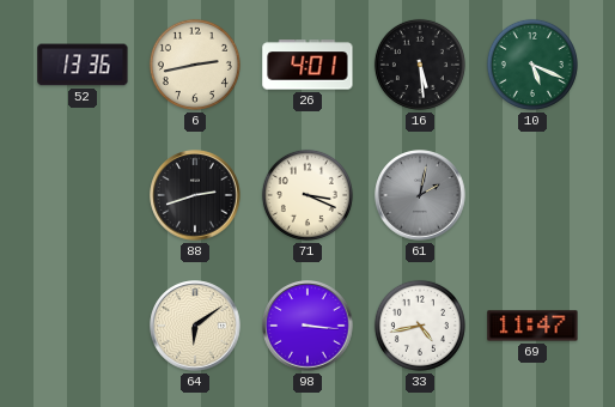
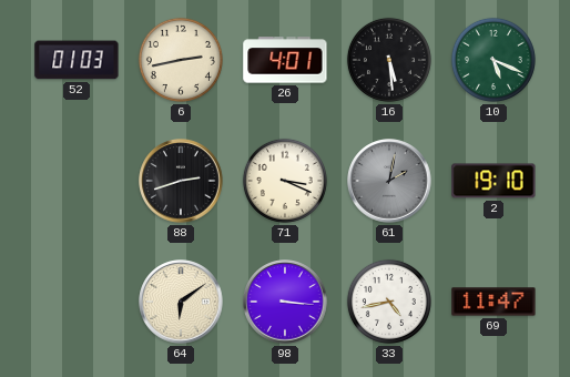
52: 13:36 -> 01:03 (77, 60)
2: none -> 19:10 (493, 181)
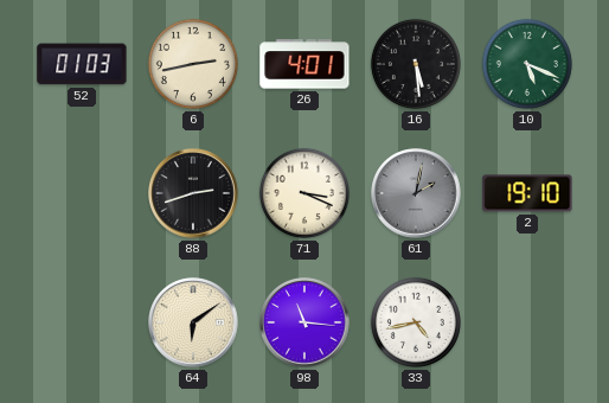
98: 3:16 -> 11:16 (304, 322)
69: 11:47 -> none (493, 302)
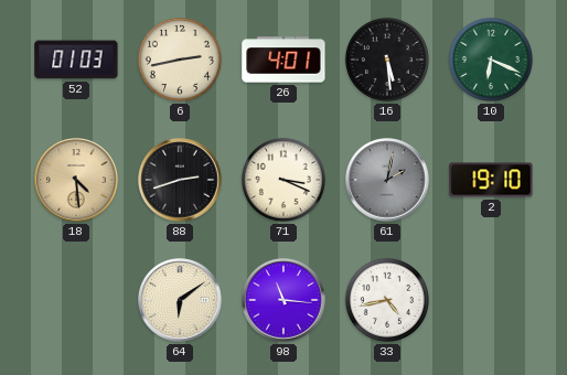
10: 5:19 -> 6:19 (491, 60)
18: none -> 4:29 (76, 180)
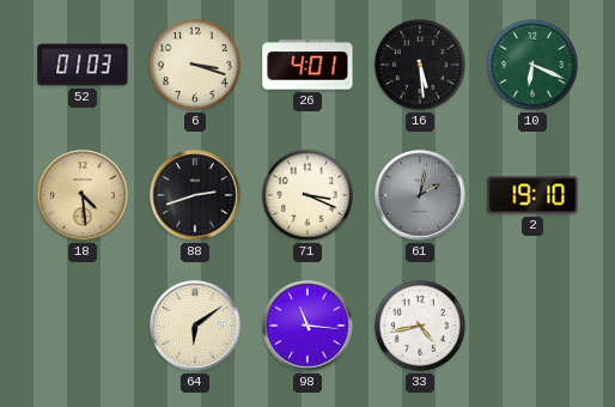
6: 2:43 -> 3:18 (195, 65)
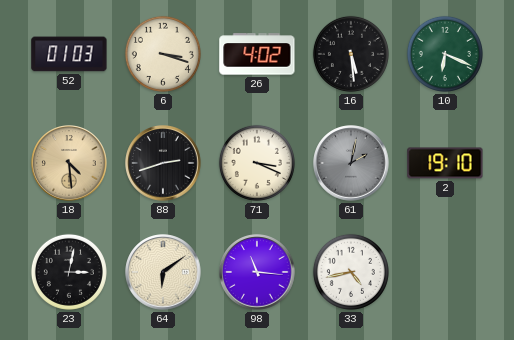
26: 4:01 -> 4:02 (257, 54)
23: none -> 3:02 (69, 272)
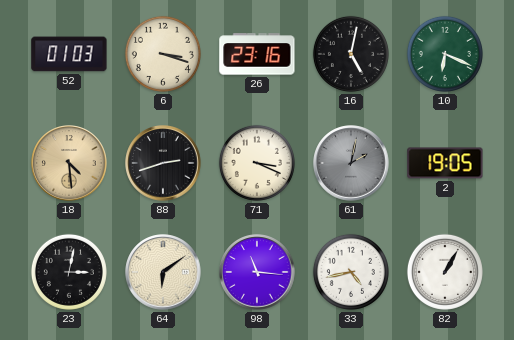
26: 4:02 -> 23:16 (257, 54)
16: 5:29 -> 5:02 (351, 54)
2: 19:10 -> 19:05 (445, 163)
82: none -> 1:05 (445, 272)
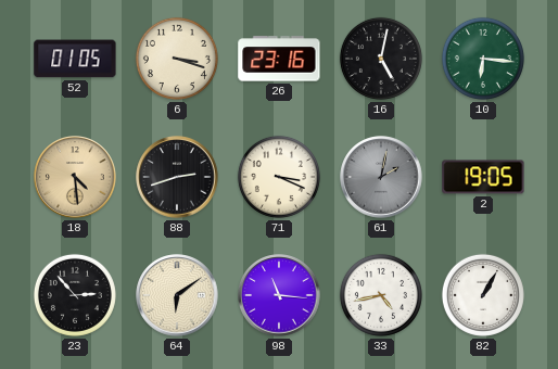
52: 01:03 -> 01:05 (75, 59)
10: 6:19 -> 6:16 (483, 59)
23: 3:02 -> 2:53 (75, 295)
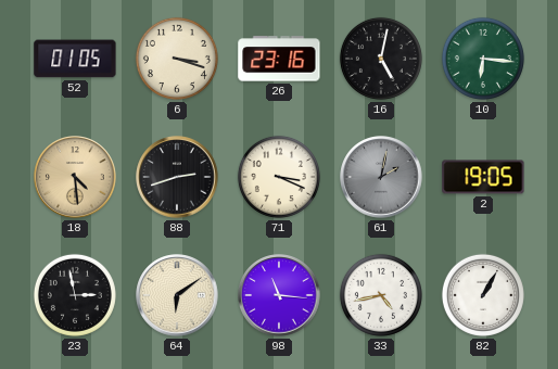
23: 2:53 -> 2:58 (75, 295)
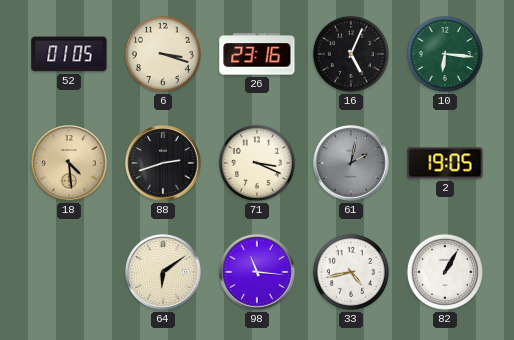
16: 5:02 -> 5:04 (351, 54)
23: 2:58 -> none (75, 295)
